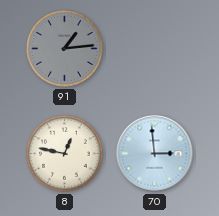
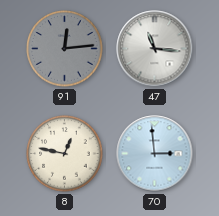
91: 1:14 -> 12:14 (65, 49)
47: none -> 11:16 (155, 49)
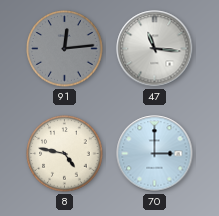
8: 12:47 -> 4:47 (65, 154)
70: 2:59 -> 3:00 (155, 154)
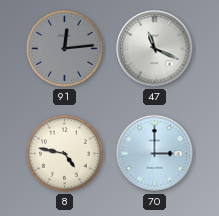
47: 11:16 -> 11:19 (155, 49)
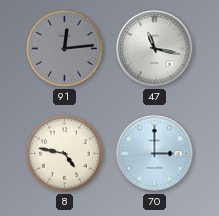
47: 11:19 -> 11:17 (155, 49)
